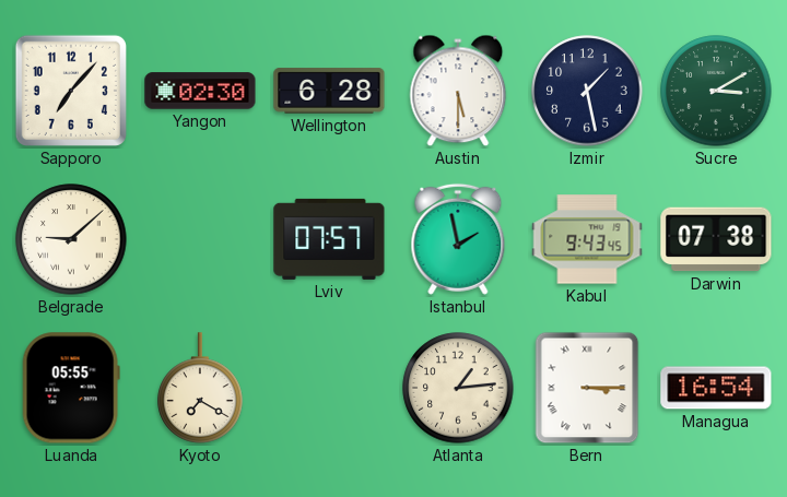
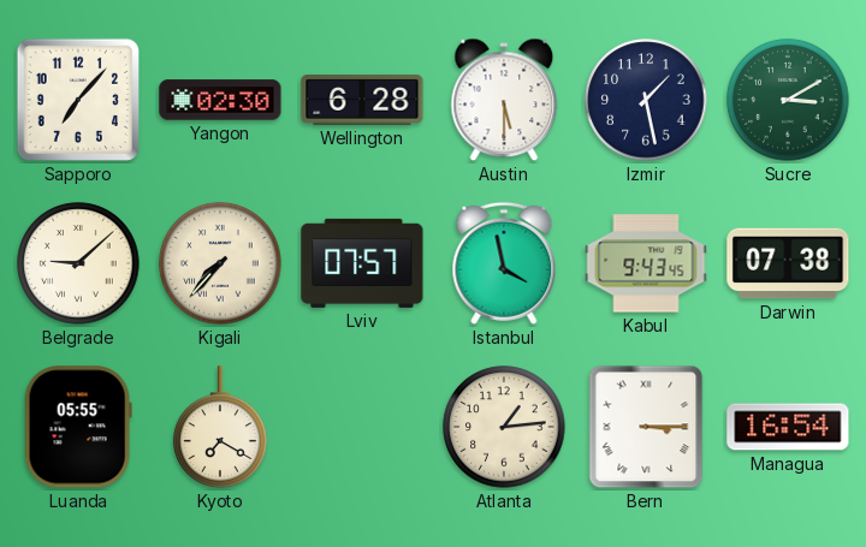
Kigali: none -> 7:37 (220, 263)
Istanbul: 1:58 -> 3:58 (504, 263)
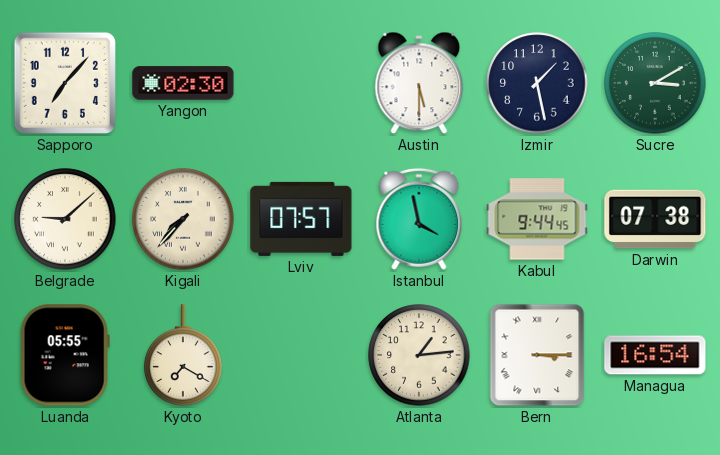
Wellington: 6:28 -> none (362, 100)
Kabul: 9:43 -> 9:44 (537, 219)
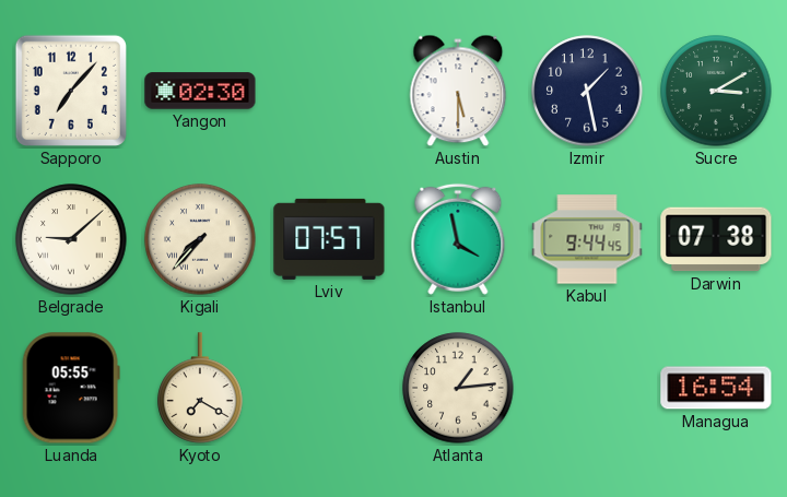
Bern: 3:15 -> none (537, 355)
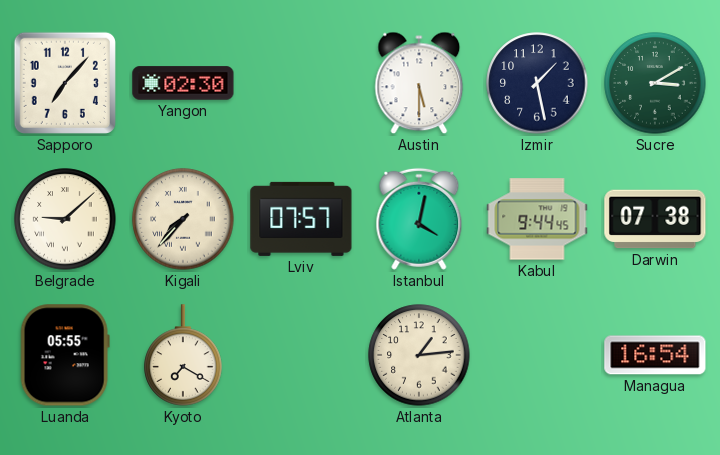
Istanbul: 3:58 -> 4:02 (419, 219)
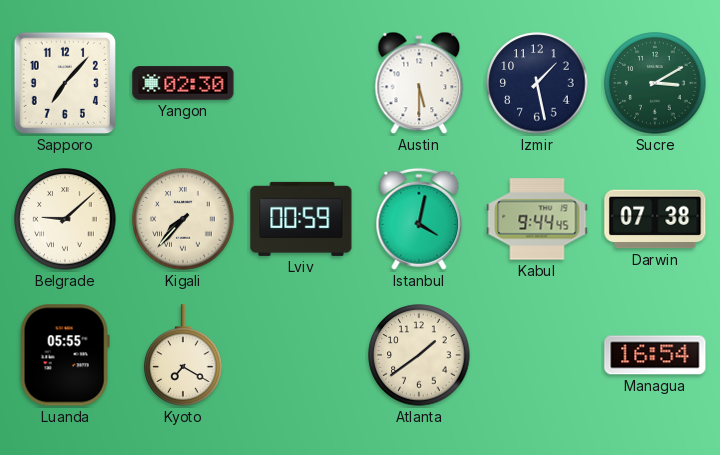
Lviv: 07:57 -> 00:59 (301, 219)
Atlanta: 1:14 -> 1:39 (419, 355)
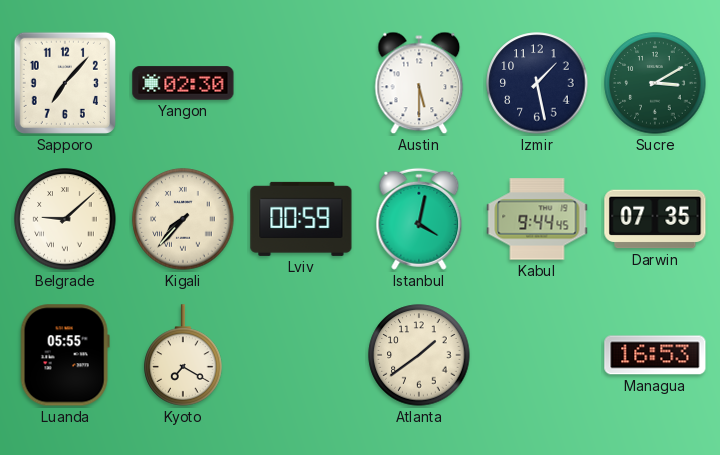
Darwin: 07:38 -> 07:35 (655, 219)
Managua: 16:54 -> 16:53 (655, 355)
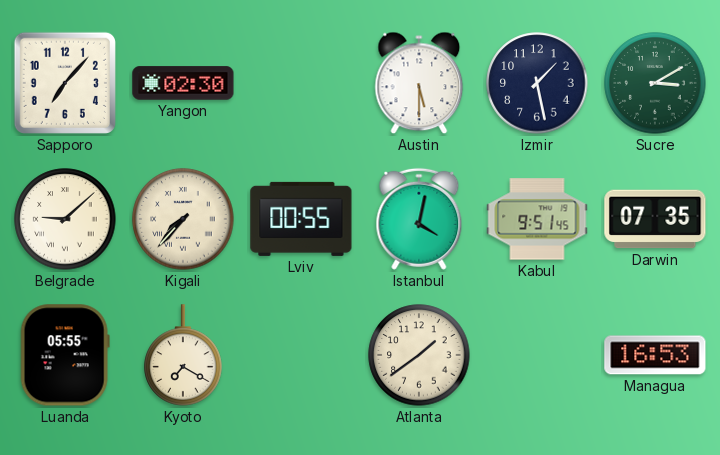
Lviv: 00:59 -> 00:55 (301, 219)
Kabul: 9:44 -> 9:51 (537, 219)
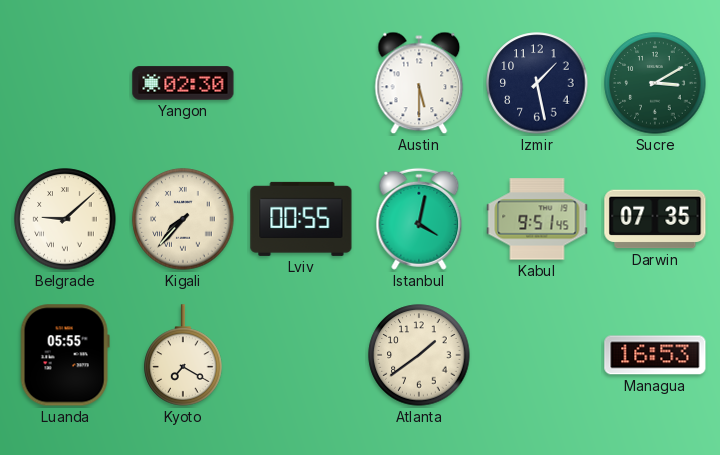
Sapporo: 7:07 -> none (65, 83)
